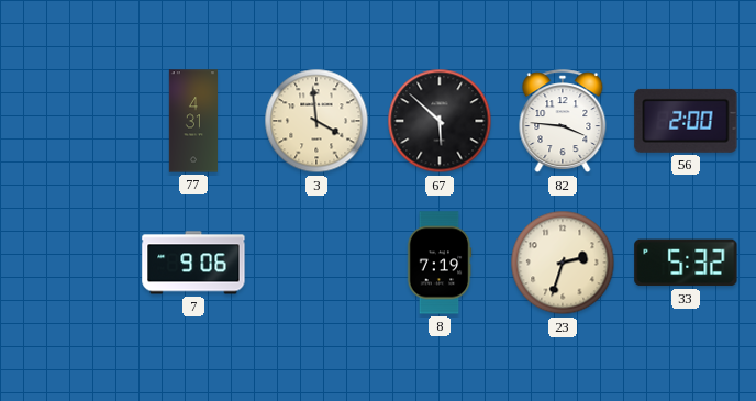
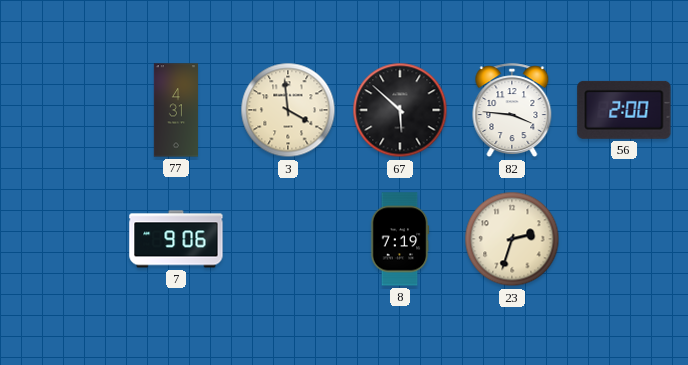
33: 5:32 -> none (686, 263)
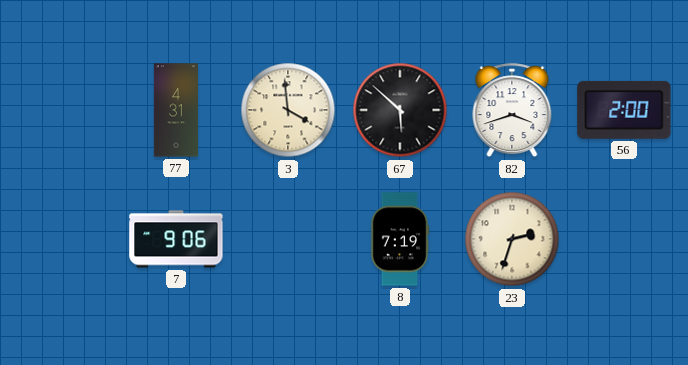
82: 3:46 -> 3:42 (512, 111)
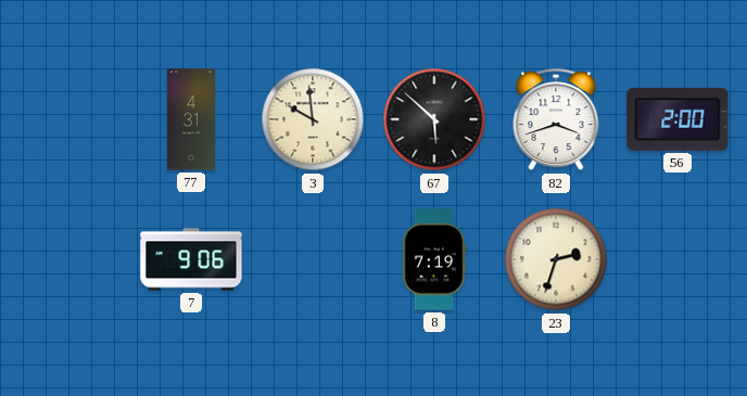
3: 3:59 -> 9:59 (313, 119)
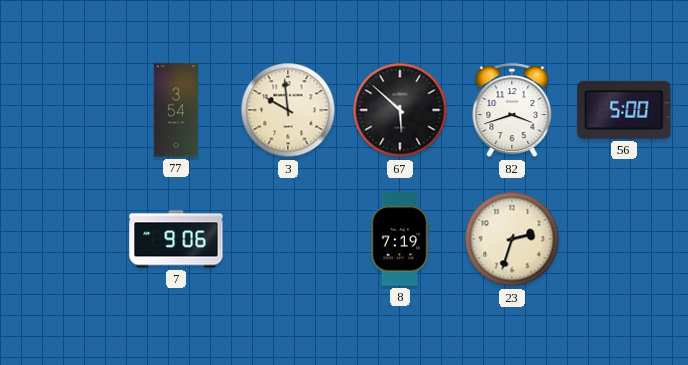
77: 4:31 -> 3:54 (176, 110)
56: 2:00 -> 5:00 (624, 110)
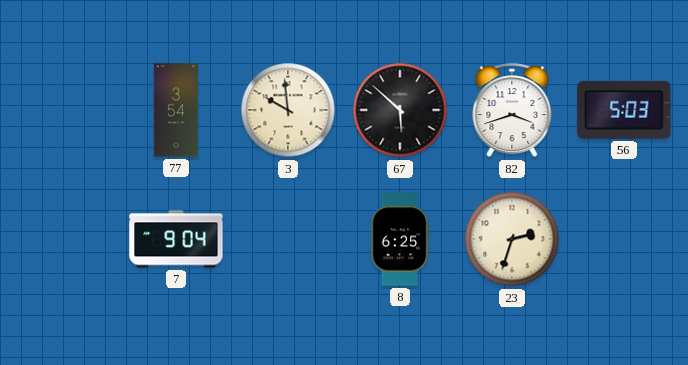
56: 5:00 -> 5:03 (624, 110)
7: 9:06 -> 9:04 (176, 239)
8: 7:19 -> 6:25 (400, 239)
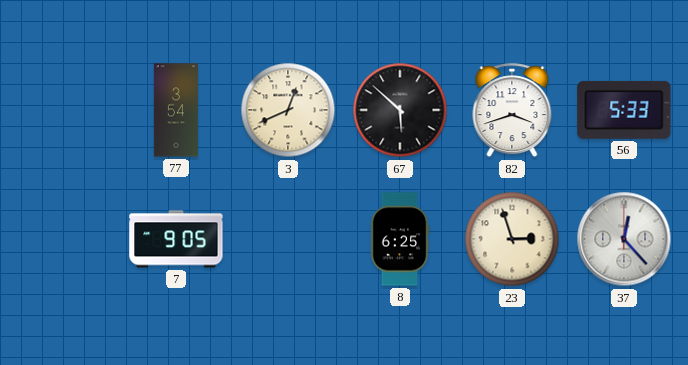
3: 9:59 -> 12:41 (288, 110)
56: 5:03 -> 5:33 (624, 110)
7: 9:04 -> 9:05 (176, 239)
23: 2:33 -> 2:57 (512, 239)
37: none -> 12:23 (624, 239)
